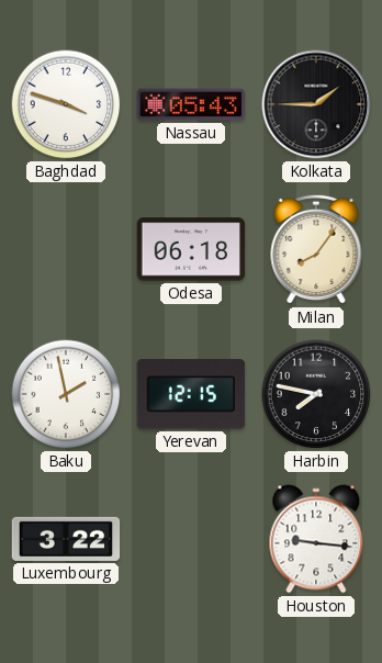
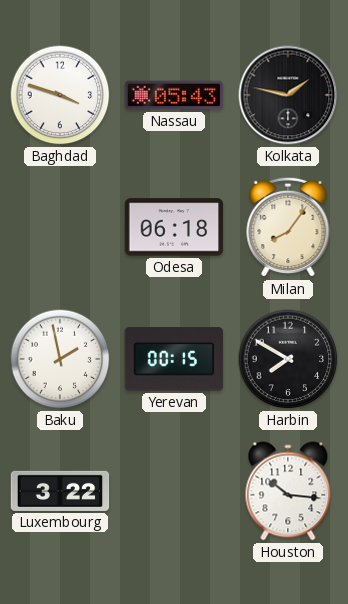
Kolkata: 1:45 -> 1:47 (288, 95)
Yerevan: 12:15 -> 00:15 (174, 359)
Harbin: 7:47 -> 7:50 (288, 359)
Houston: 9:16 -> 10:16 (288, 491)
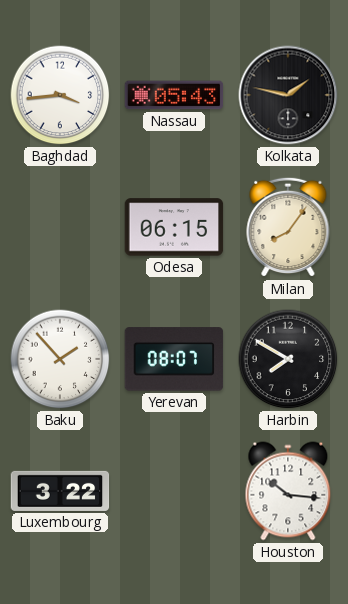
Baghdad: 3:48 -> 3:44 (60, 95)
Odesa: 06:18 -> 06:15 (174, 227)
Baku: 1:58 -> 1:53 (60, 359)
Yerevan: 00:15 -> 08:07 (174, 359)
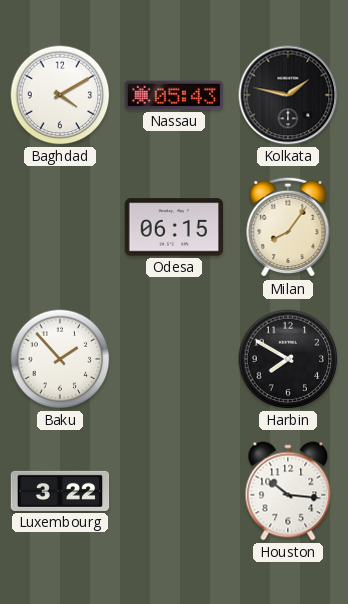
Baghdad: 3:44 -> 4:10 (60, 95)
Yerevan: 08:07 -> none (174, 359)
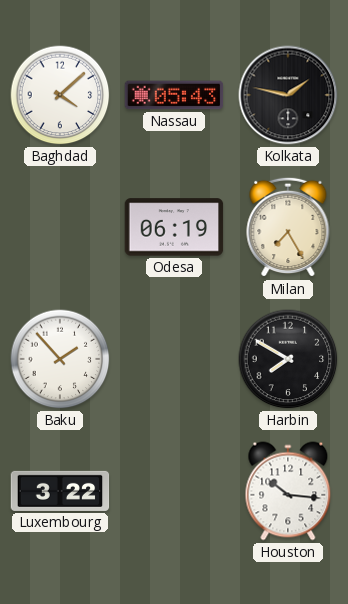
Baghdad: 4:10 -> 4:08 (60, 95)
Odesa: 06:15 -> 06:19 (174, 227)
Milan: 8:06 -> 7:25 (288, 227)
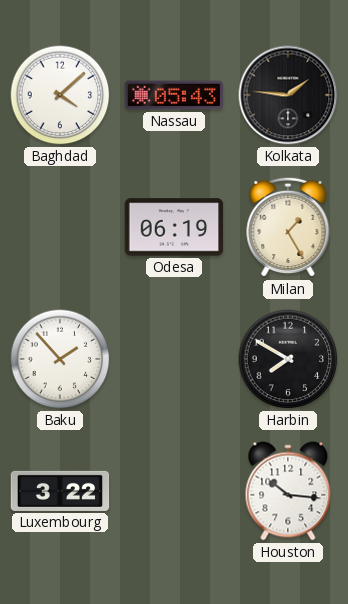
Kolkata: 1:47 -> 1:46 (288, 95)
Milan: 7:25 -> 1:25 (288, 227)
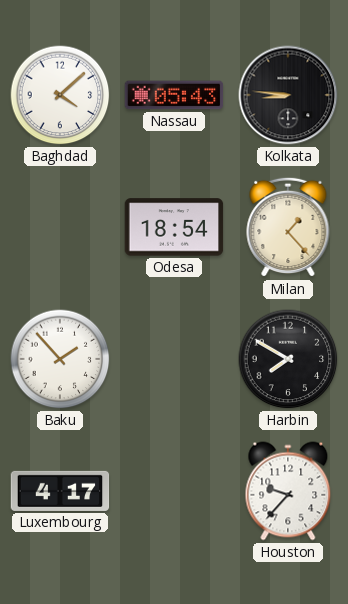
Kolkata: 1:46 -> 8:46 (288, 95)
Odesa: 06:19 -> 18:54 (174, 227)
Milan: 1:25 -> 1:23 (288, 227)
Luxembourg: 3:22 -> 4:17 (60, 491)
Houston: 10:16 -> 9:37 (288, 491)
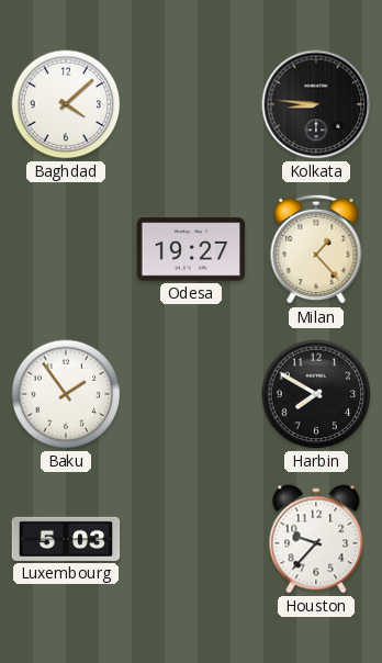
Nassau: 05:43 -> none (174, 95)
Odesa: 18:54 -> 19:27 (191, 249)
Baku: 1:53 -> 1:54 (66, 394)
Luxembourg: 4:17 -> 5:03 (66, 539)
